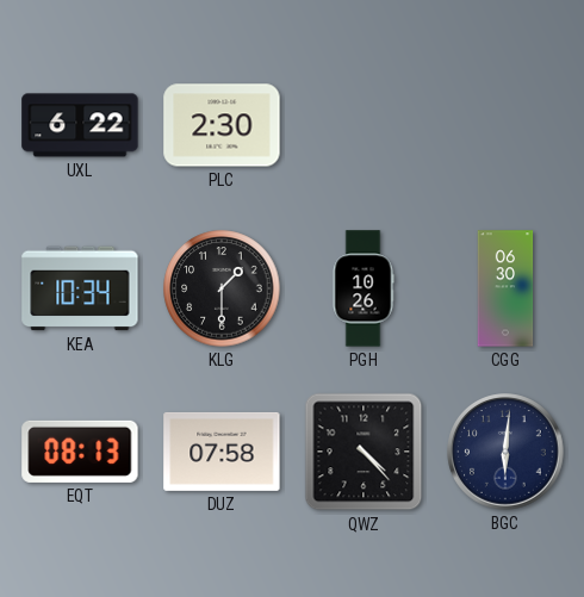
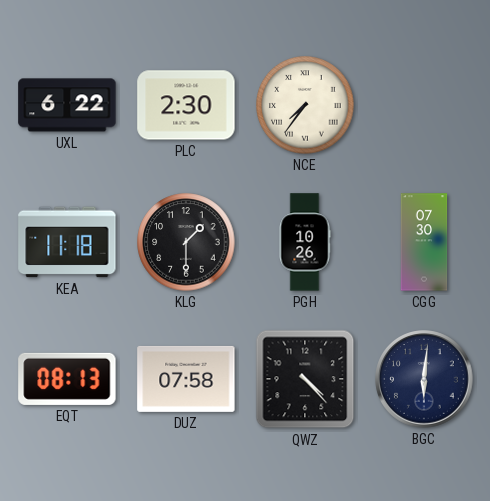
NCE: none -> 7:36 (305, 105)
KEA: 10:34 -> 11:18 (67, 242)
CGG: 06:30 -> 07:30 (424, 242)
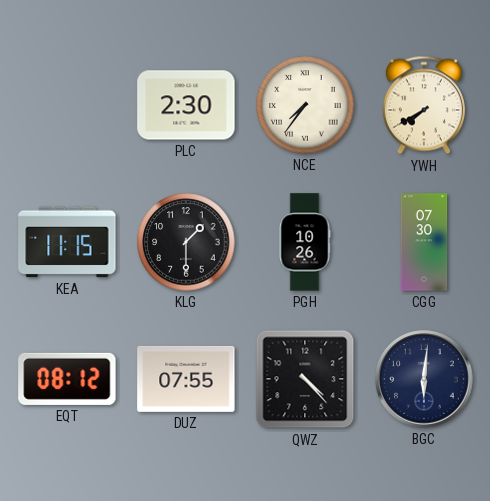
UXL: 6:22 -> none (67, 105)
YWH: none -> 7:40 (424, 105)
KEA: 11:18 -> 11:15 (67, 242)
EQT: 08:13 -> 08:12 (67, 379)
DUZ: 07:58 -> 07:55 (186, 379)
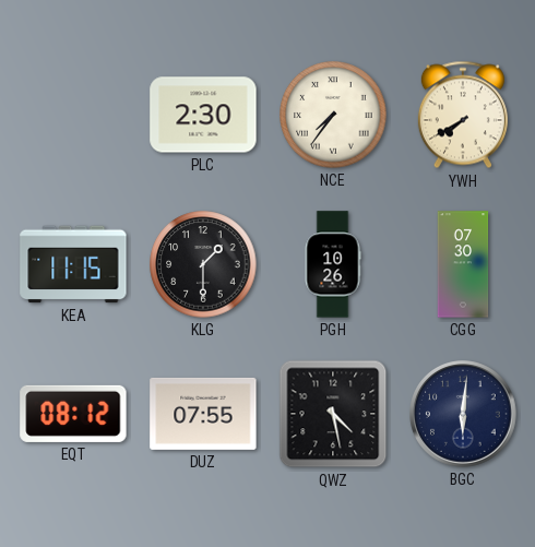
QWZ: 4:23 -> 4:28 (333, 414)
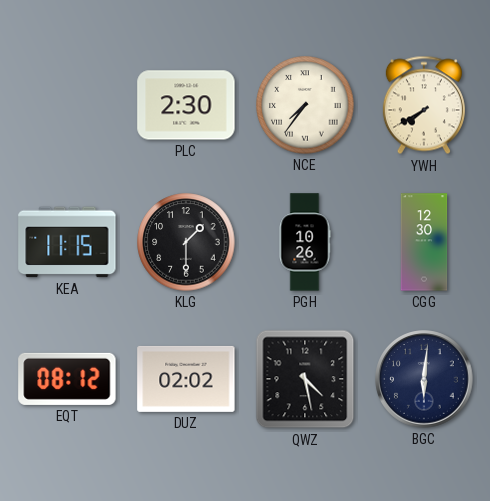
CGG: 07:30 -> 12:30 (424, 242)
DUZ: 07:55 -> 02:02 (186, 379)
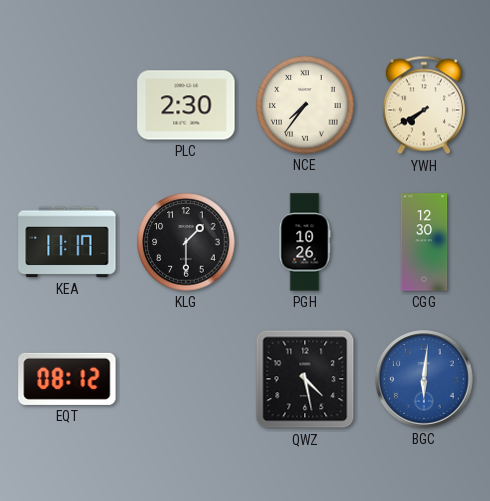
KEA: 11:15 -> 11:17 (67, 242)
DUZ: 02:02 -> none (186, 379)
BGC dial: navy -> blue (424, 379)
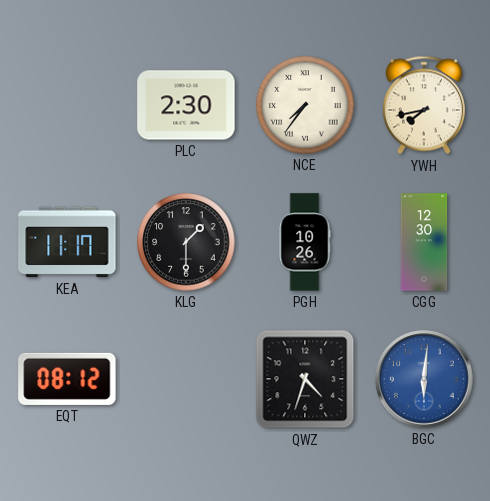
YWH: 7:40 -> 7:43 (424, 105)
QWZ: 4:28 -> 4:33 (305, 379)
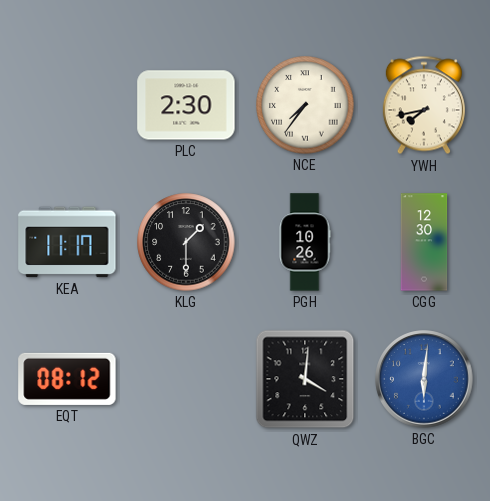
QWZ: 4:33 -> 4:01 (305, 379)
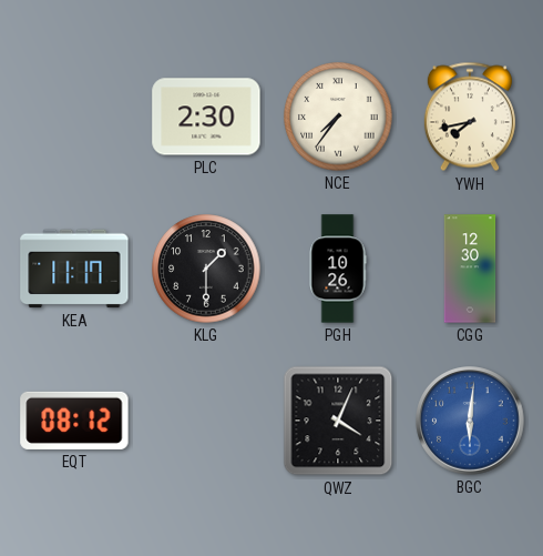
QWZ: 4:01 -> 4:04 (338, 421)
